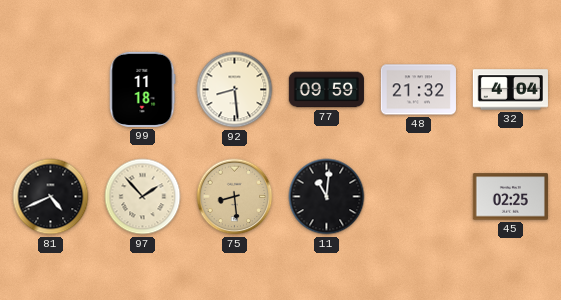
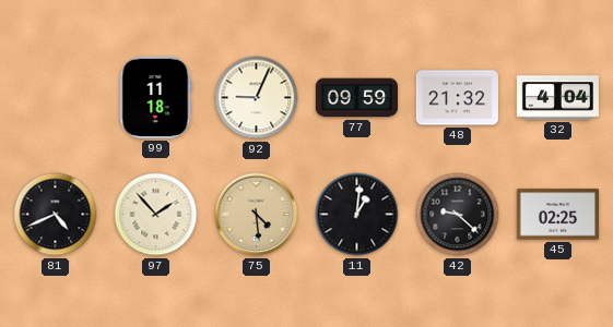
92: 8:29 -> 9:04 (257, 98)
75: 8:29 -> 4:29 (257, 215)
11: 11:01 -> 1:01 (357, 215)
42: none -> 9:22 (458, 215)
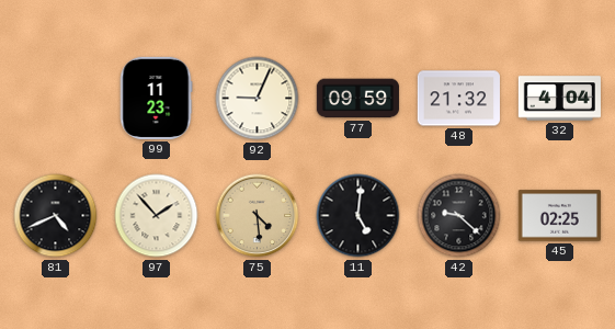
99: 11:18 -> 11:23 (156, 98)
11: 1:01 -> 5:01 (358, 216)
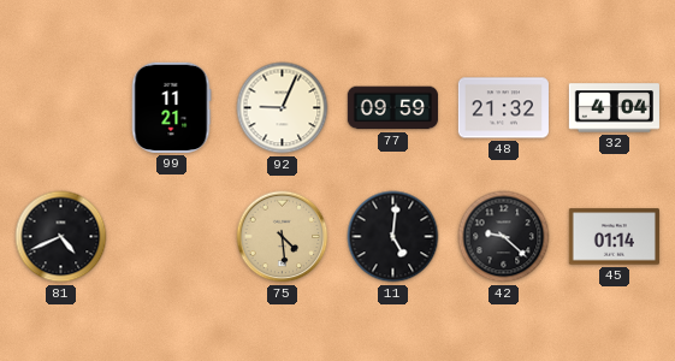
99: 11:23 -> 11:21 (171, 107)
97: 1:53 -> none (157, 216)
45: 02:25 -> 01:14 (614, 237)
